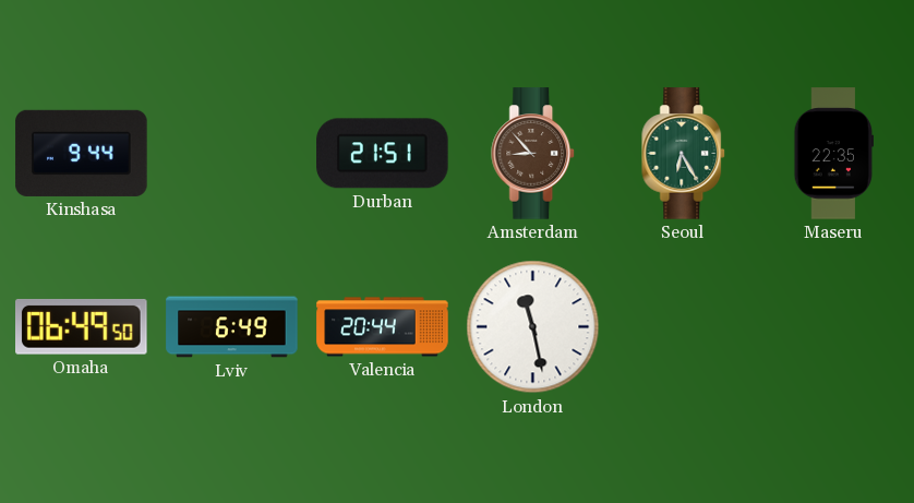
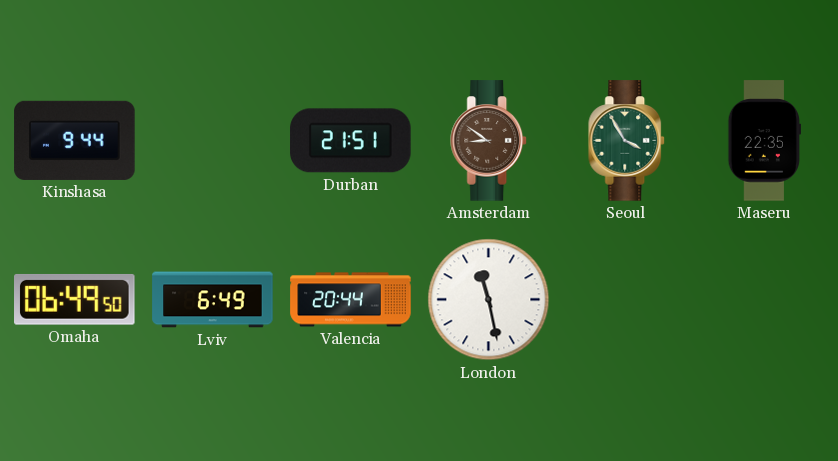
Amsterdam: 8:53 -> 8:51 (489, 141)
Seoul: 6:25 -> 3:55 (627, 141)
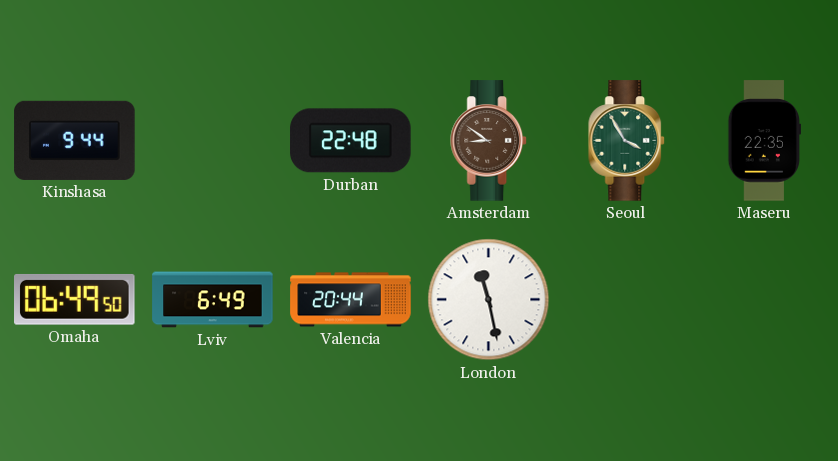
Durban: 21:51 -> 22:48 (351, 141)
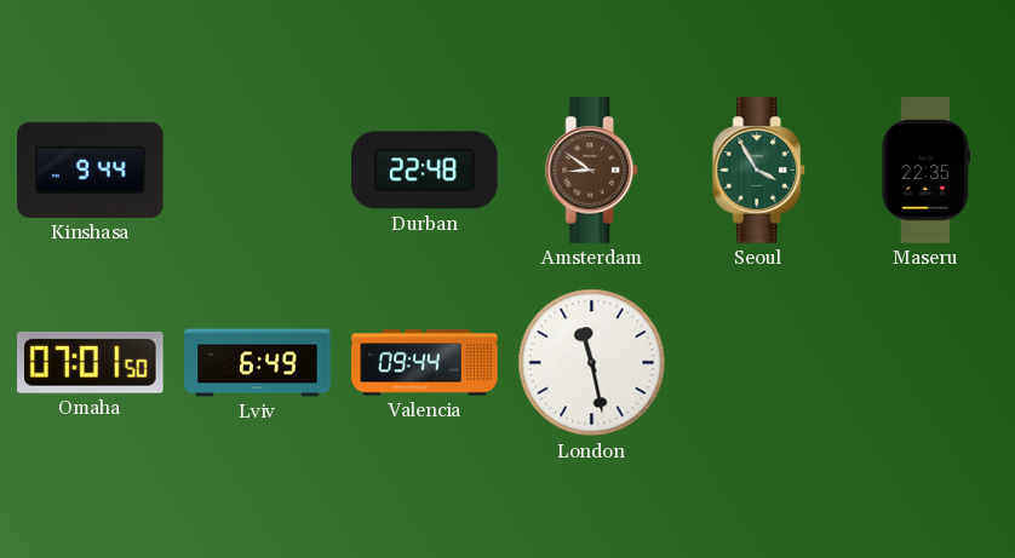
Omaha: 06:49 -> 07:01 (91, 362)
Valencia: 20:44 -> 09:44 (425, 363)
